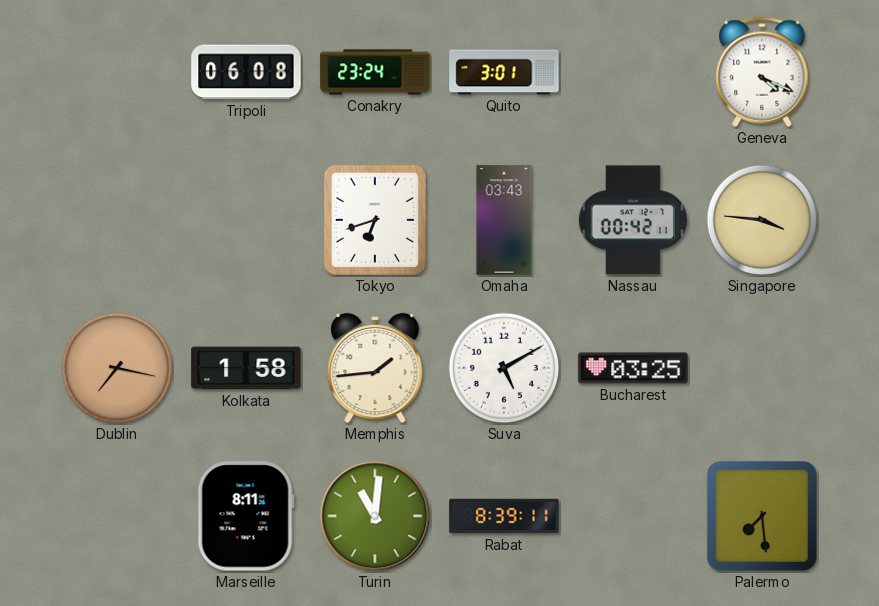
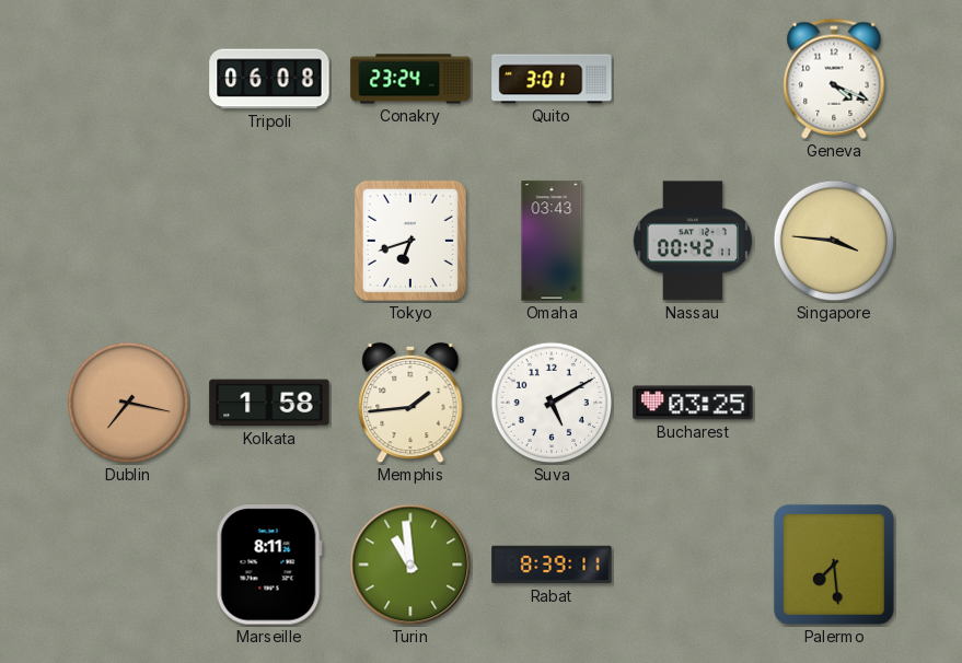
Turin: 11:01 -> 10:59 (410, 565)
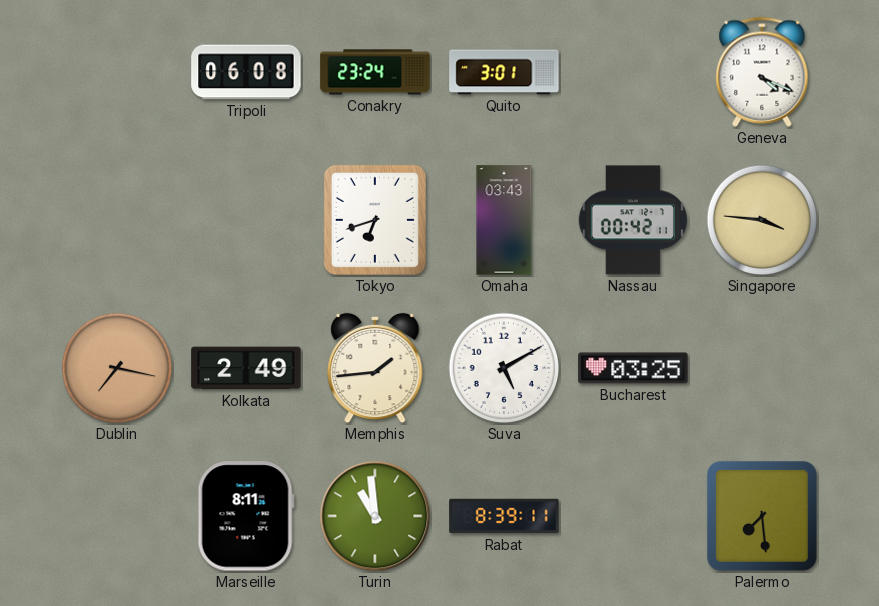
Kolkata: 1:58 -> 2:49 (246, 368)
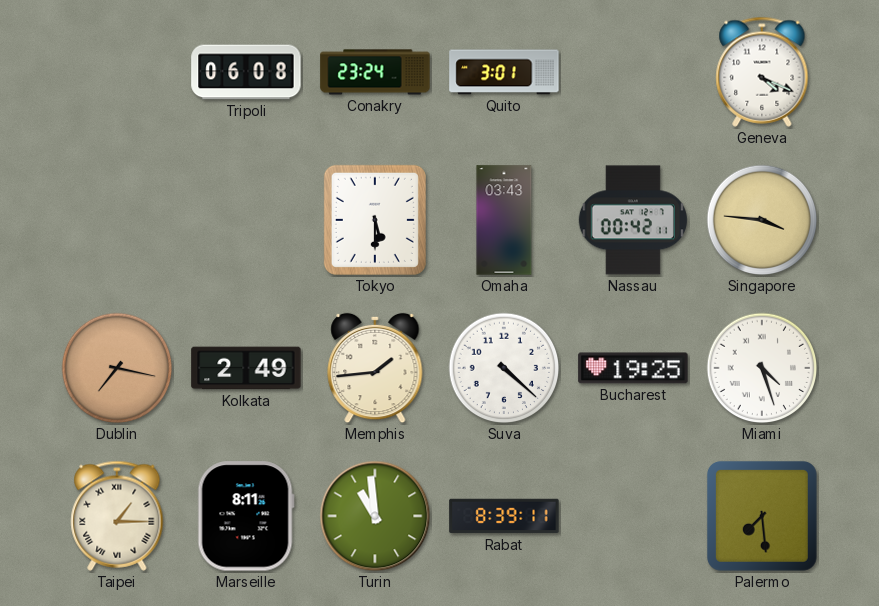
Tokyo: 6:42 -> 5:30 (375, 220)
Suva: 5:10 -> 4:22 (504, 368)
Bucharest: 03:25 -> 19:25 (633, 368)
Miami: none -> 4:27 (762, 368)
Taipei: none -> 1:15 (117, 516)
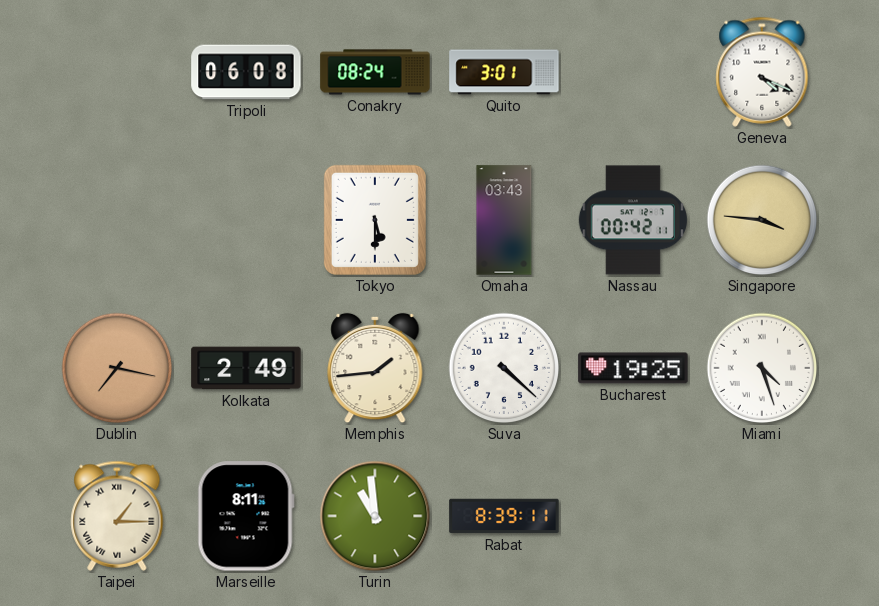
Conakry: 23:24 -> 08:24 (375, 72)
Palermo: 7:29 -> none (762, 516)
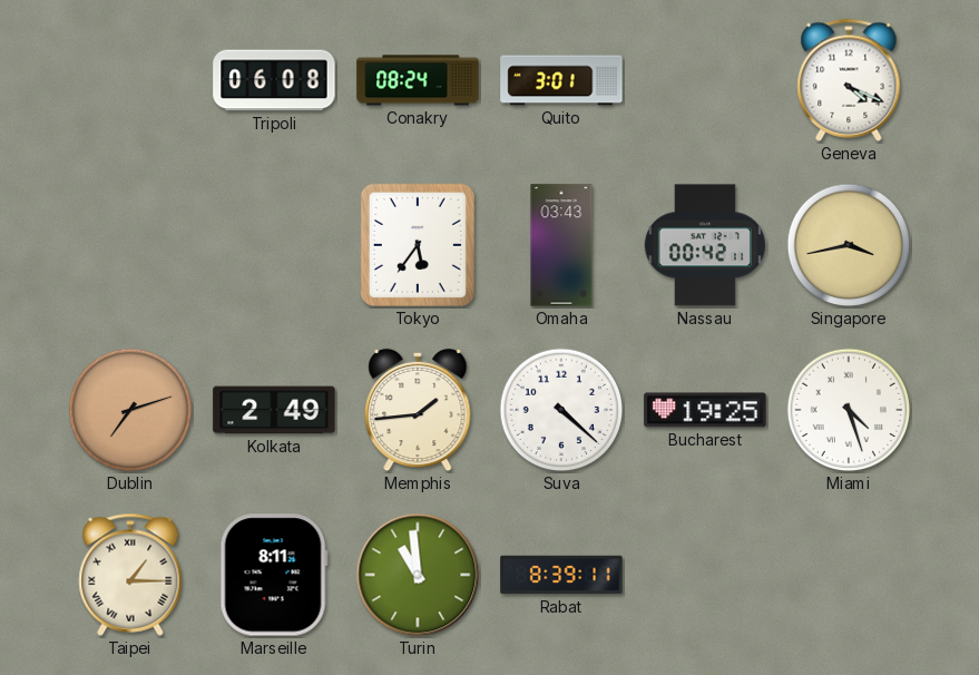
Tokyo: 5:30 -> 5:36 (418, 245)
Singapore: 3:46 -> 3:43 (849, 245)
Dublin: 7:17 -> 7:12 (130, 410)
